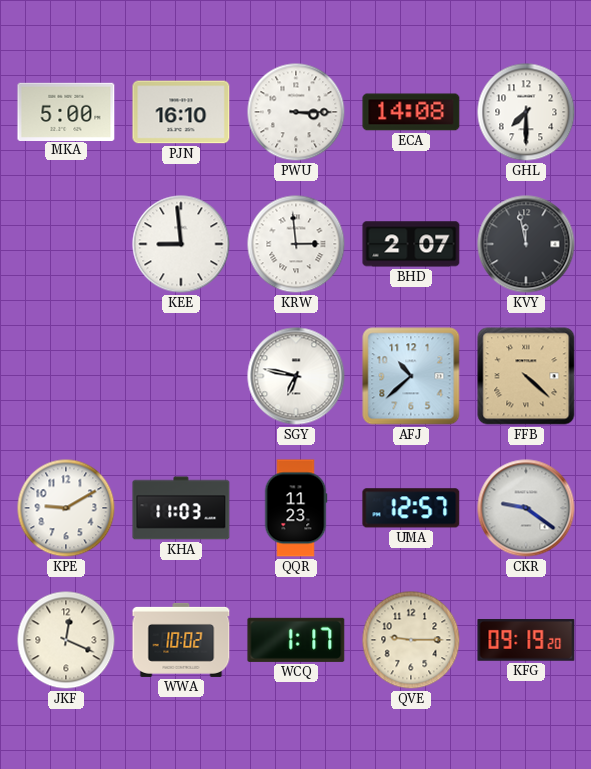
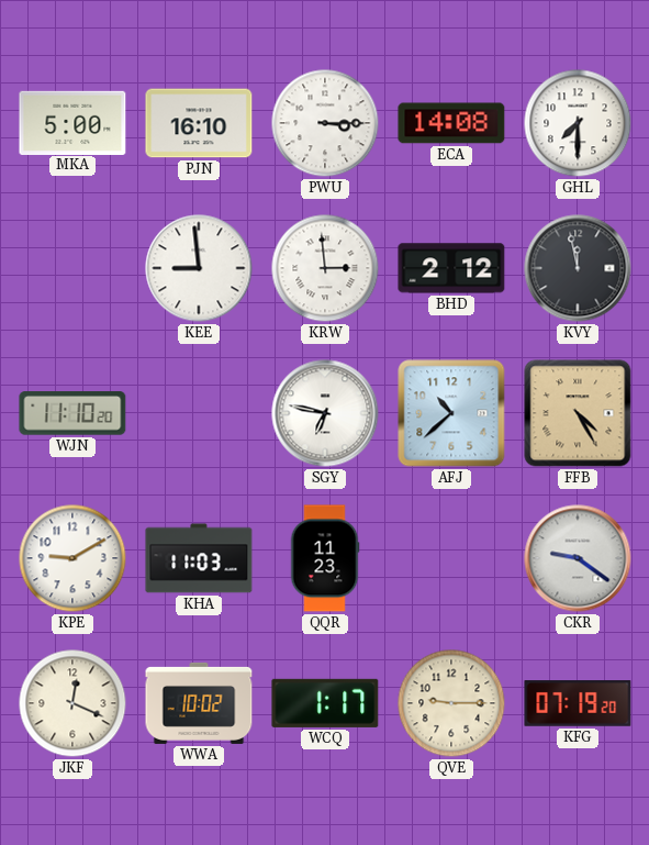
BHD: 2:07 -> 2:12 (451, 268)
WJN: none -> 11:10 (72, 413)
FFB: 4:22 -> 4:25 (578, 413)
UMA: 12:57 -> none (411, 508)
KFG: 09:19 -> 07:19 (578, 703)
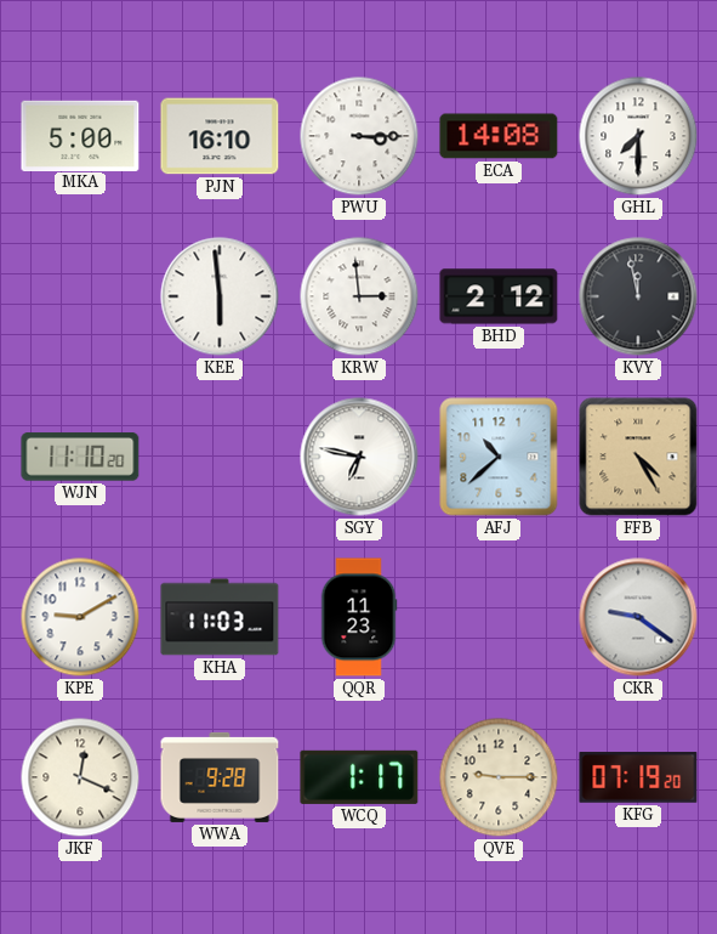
KEE: 8:59 -> 5:59 (220, 296)
WWA: 10:02 -> 9:28 (220, 777)
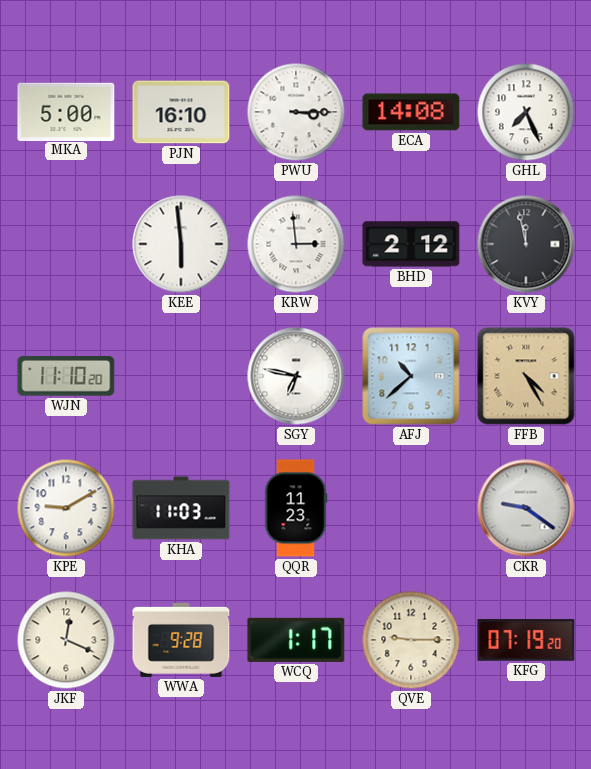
GHL: 7:30 -> 7:26 (526, 112)
